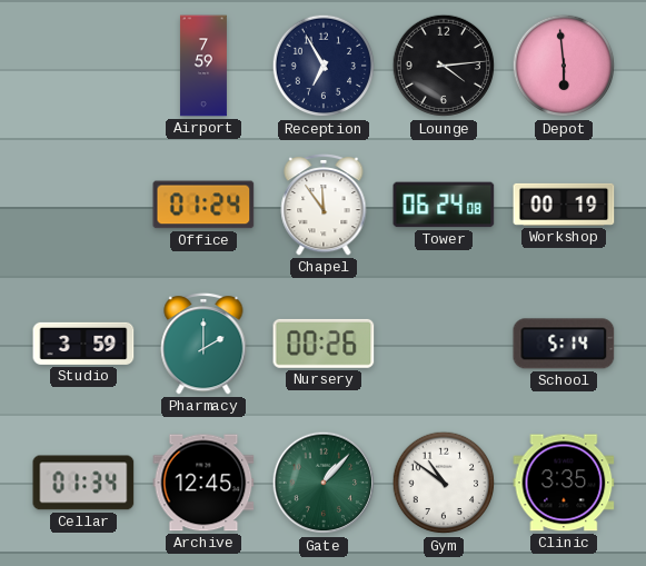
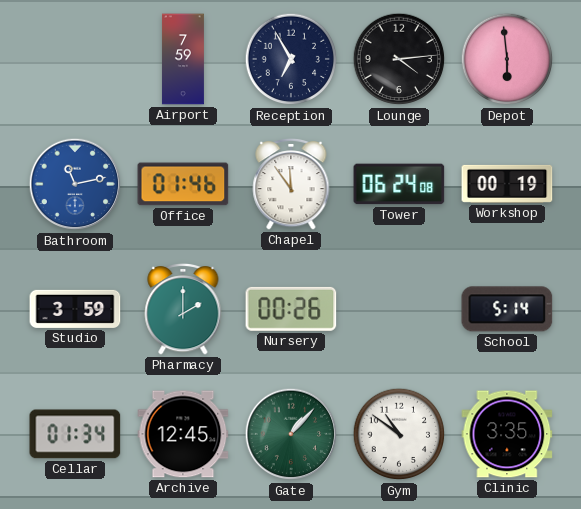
Bathroom: none -> 11:13 (75, 184)
Office: 01:24 -> 01:46 (183, 184)
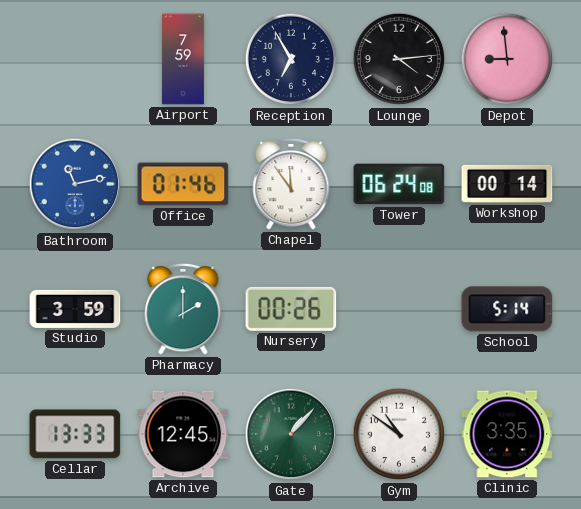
Depot: 5:59 -> 8:59 (507, 59)
Workshop: 00:19 -> 00:14 (507, 184)
Cellar: 01:34 -> 13:33 (75, 434)
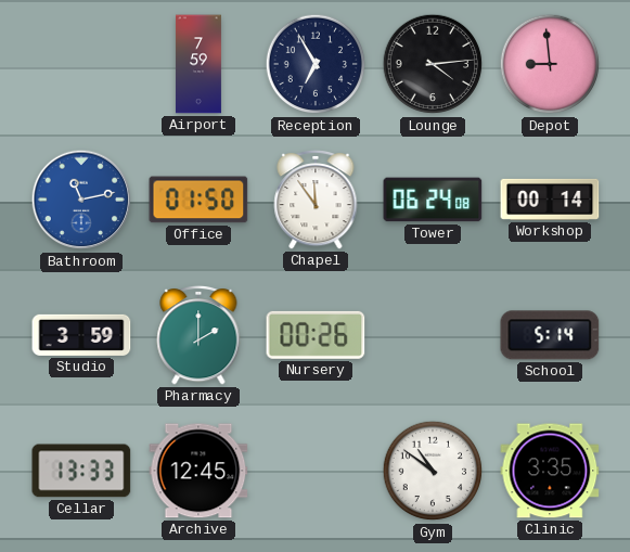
Office: 01:46 -> 01:50 (198, 200)
Gate: 1:07 -> none (291, 434)
